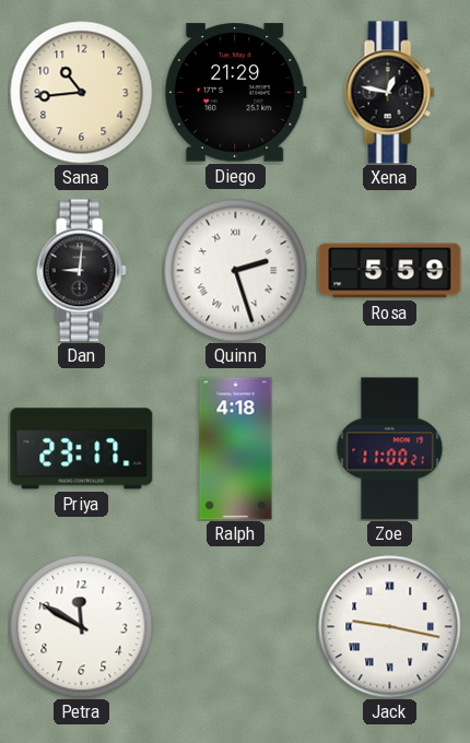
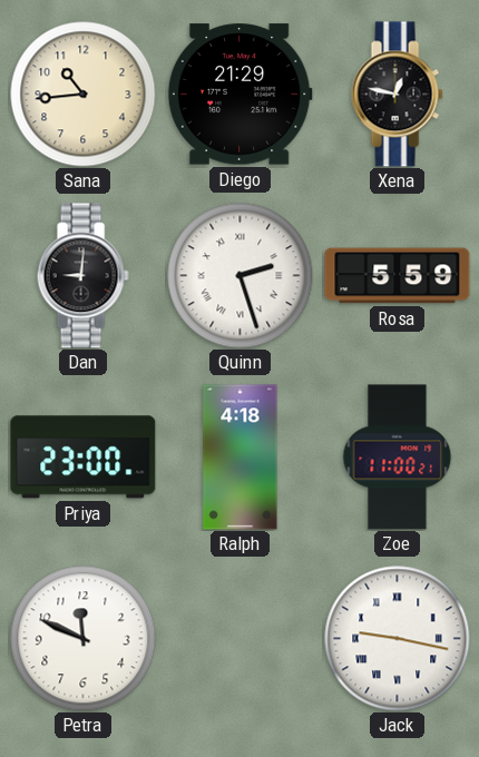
Priya: 23:17 -> 23:00 (84, 458)
Petra: 11:50 -> 11:49 (84, 639)
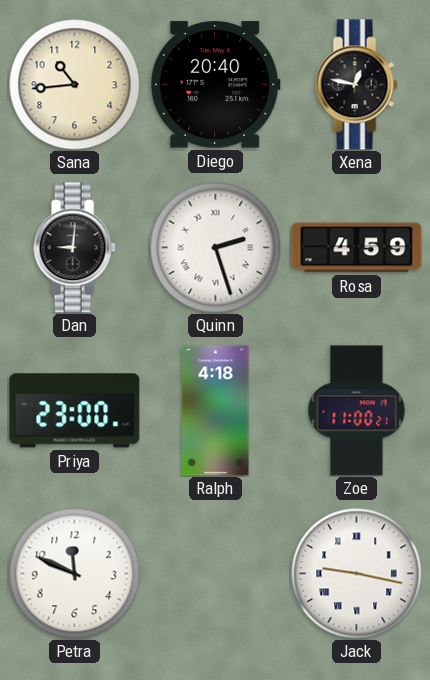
Diego: 21:29 -> 20:40 (215, 85)
Rosa: 5:59 -> 4:59 (357, 248)
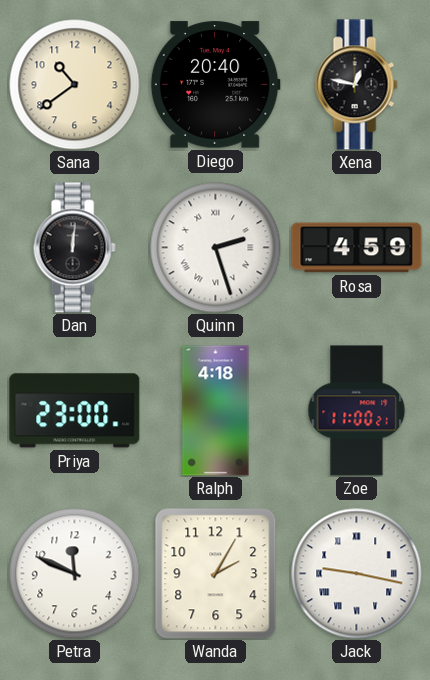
Sana: 10:44 -> 10:39 (75, 85)
Dan: 9:01 -> 12:01 (74, 248)
Wanda: none -> 2:05 (216, 574)
